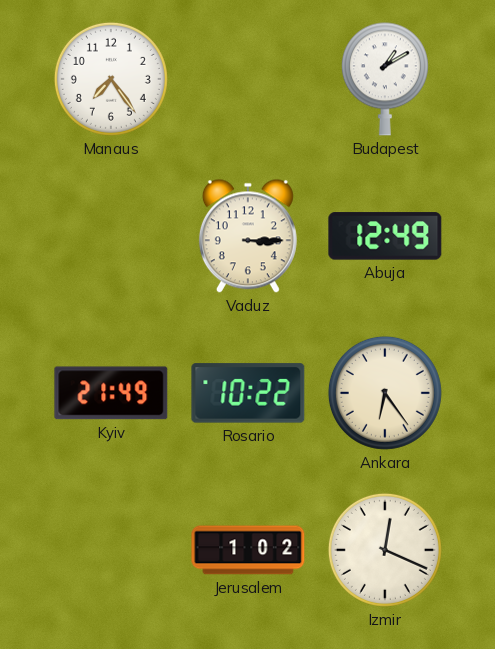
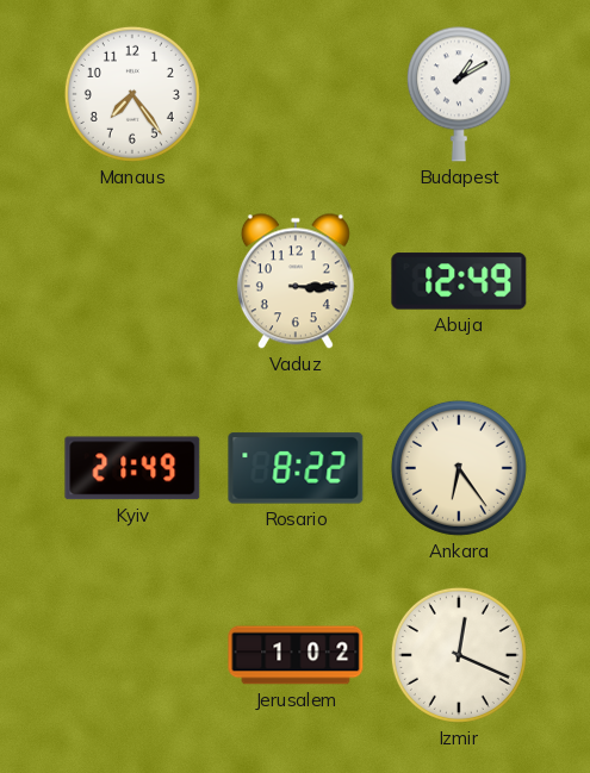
Rosario: 10:22 -> 8:22 (296, 468)
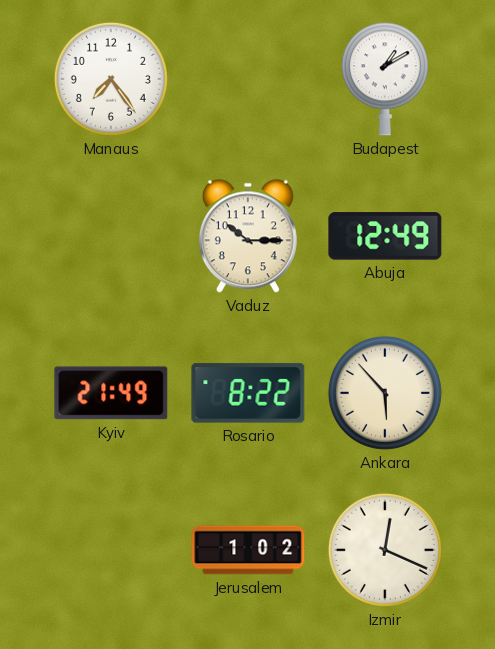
Vaduz: 3:15 -> 10:15 (248, 236)
Ankara: 6:24 -> 5:53 (385, 393)
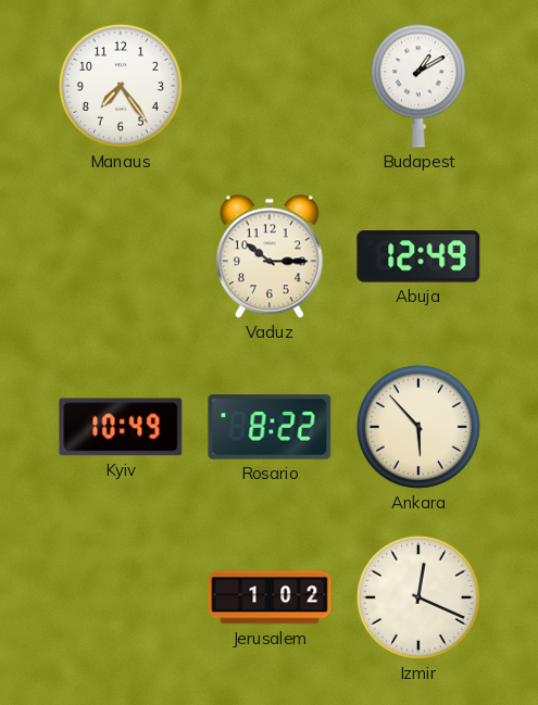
Kyiv: 21:49 -> 10:49 (121, 427)
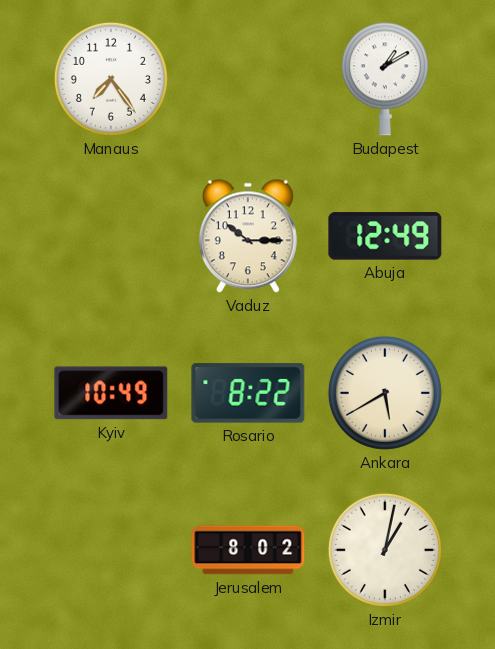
Ankara: 5:53 -> 5:40 (385, 393)
Jerusalem: 1:02 -> 8:02 (248, 550)
Izmir: 12:19 -> 1:02 (385, 550)
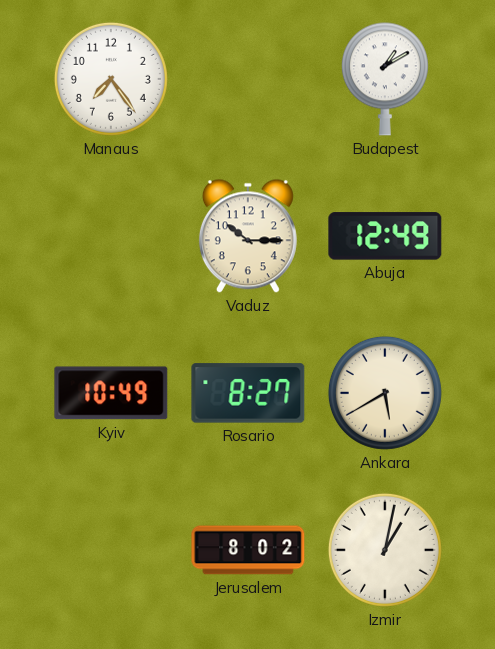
Rosario: 8:22 -> 8:27 (248, 393)
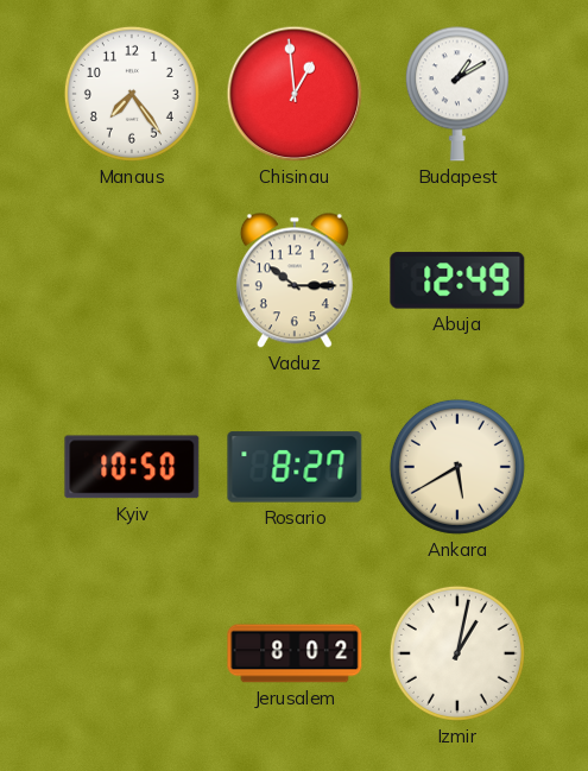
Chisinau: none -> 12:59 (295, 94)
Kyiv: 10:49 -> 10:50 (132, 467)
